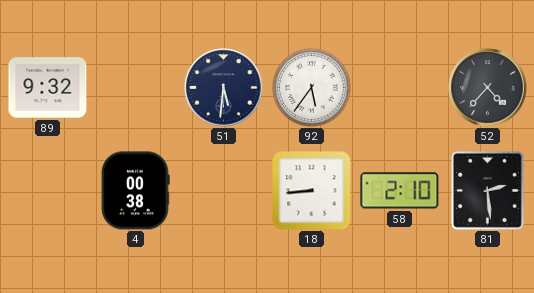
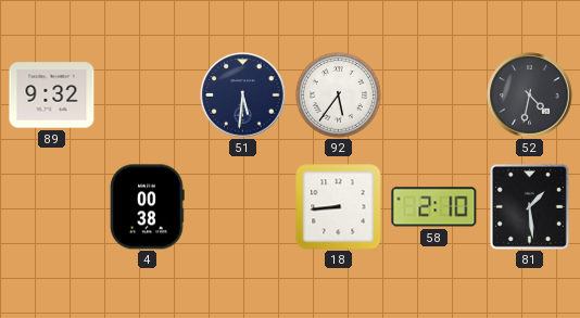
52: 4:37 -> 4:32 (530, 96)
81: 2:29 -> 1:29 (529, 207)
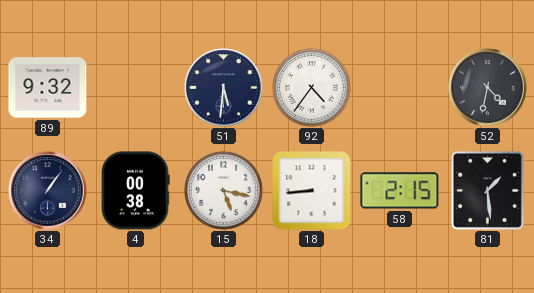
92: 5:36 -> 4:36 (312, 88)
34: none -> 1:06 (48, 191)
15: none -> 5:17 (224, 191)
58: 2:10 -> 2:15 (400, 191)
